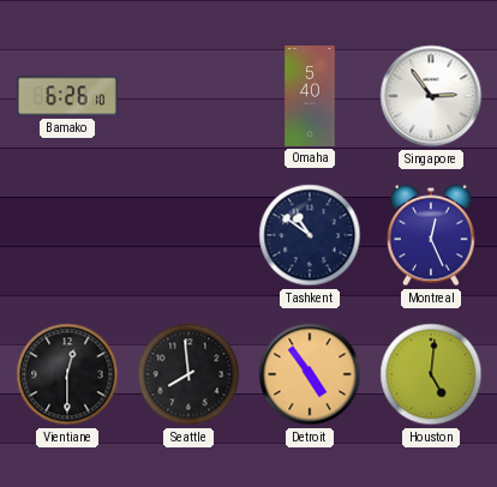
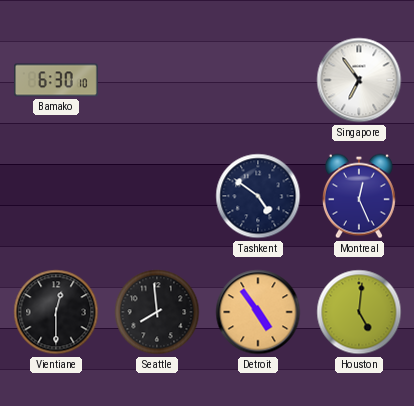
Bamako: 6:26 -> 6:30 (56, 80)
Omaha: 5:40 -> none (310, 96)
Singapore: 2:54 -> 6:54 (359, 80)
Tashkent: 10:51 -> 4:51 (258, 196)
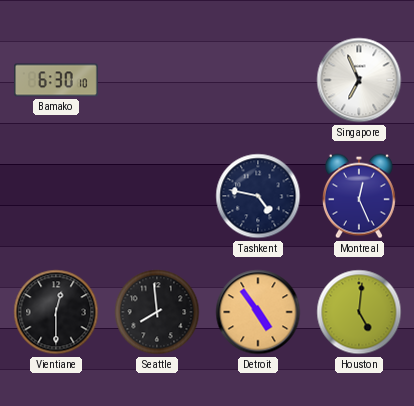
Singapore: 6:54 -> 6:56 (359, 80)
Tashkent: 4:51 -> 4:47 (258, 196)
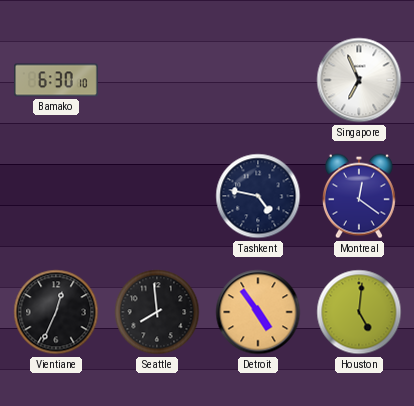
Montreal: 12:26 -> 12:21 (359, 196)
Vientiane: 12:30 -> 12:34 (56, 312)
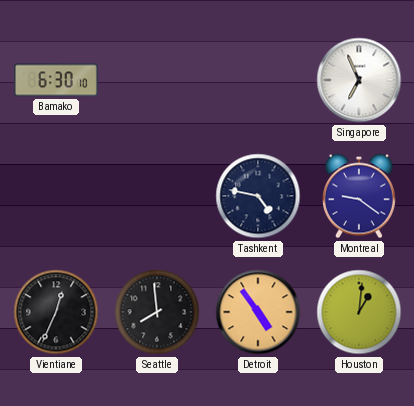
Montreal: 12:21 -> 9:21 (359, 196)
Houston: 5:01 -> 1:01 (359, 312)
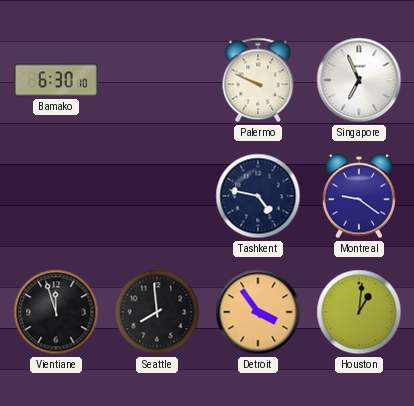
Palermo: none -> 9:49 (258, 80)
Vientiane: 12:34 -> 11:57 (56, 312)
Detroit: 4:54 -> 3:54 (258, 312)
